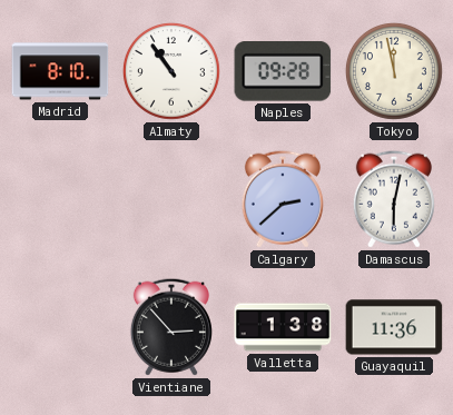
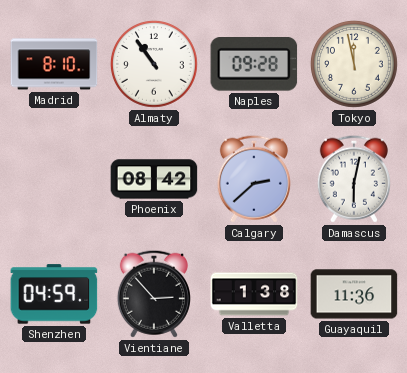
Phoenix: none -> 08:42 (154, 179)
Shenzhen: none -> 04:59 (54, 294)
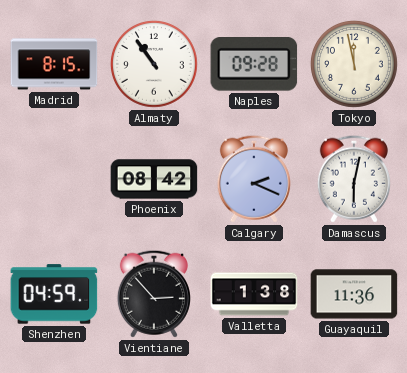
Madrid: 8:10 -> 8:15 (54, 64)
Calgary: 2:38 -> 2:19 (254, 179)
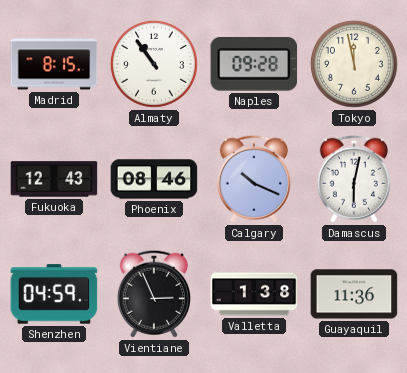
Fukuoka: none -> 12:43 (54, 179)
Phoenix: 08:42 -> 08:46 (154, 179)
Calgary: 2:19 -> 10:19 (254, 179)
Vientiane: 2:53 -> 2:56 (154, 294)
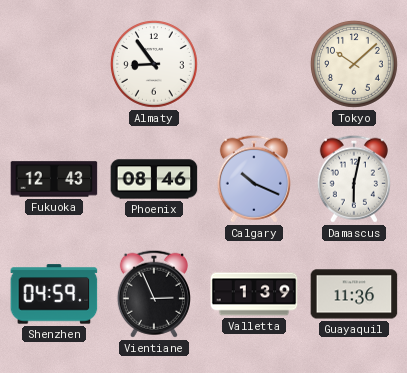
Madrid: 8:15 -> none (54, 64)
Almaty: 10:54 -> 8:54 (154, 64)
Naples: 09:28 -> none (254, 65)
Tokyo: 11:58 -> 10:08 (354, 64)
Valletta: 1:38 -> 1:39 (254, 294)
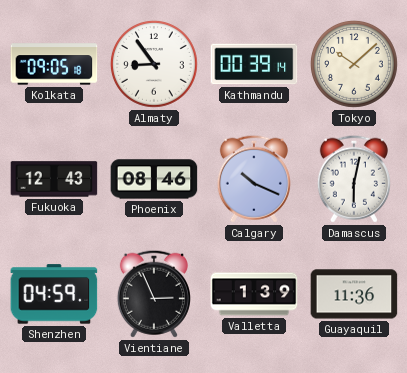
Kolkata: none -> 09:05 (54, 64)
Kathmandu: none -> 00:39 (254, 64)
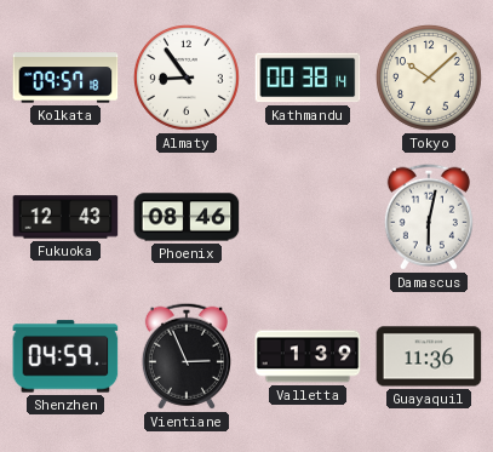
Kolkata: 09:05 -> 09:57 (65, 78)
Kathmandu: 00:39 -> 00:38 (308, 78)
Calgary: 10:19 -> none (254, 179)
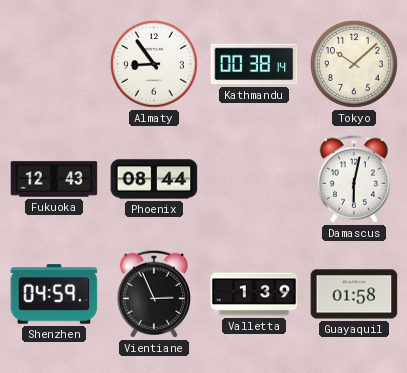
Kolkata: 09:57 -> none (65, 78)
Phoenix: 08:46 -> 08:44 (154, 179)
Guayaquil: 11:36 -> 01:58 (354, 294)
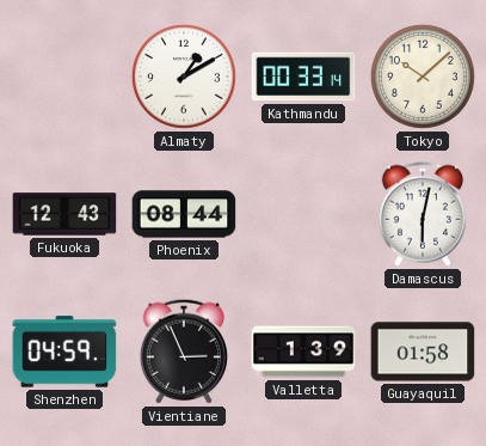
Almaty: 8:54 -> 1:10 (184, 77)
Kathmandu: 00:38 -> 00:33 (303, 77)
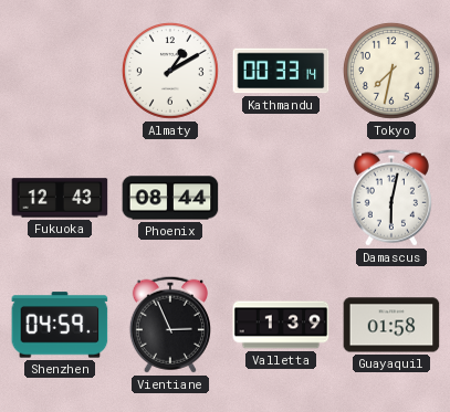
Tokyo: 10:08 -> 7:32 (391, 71)
